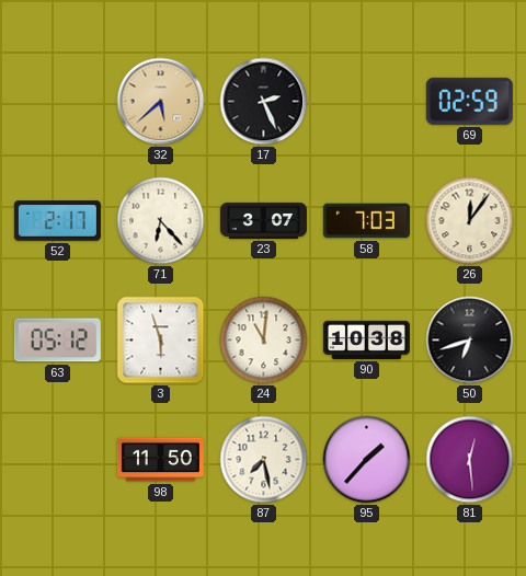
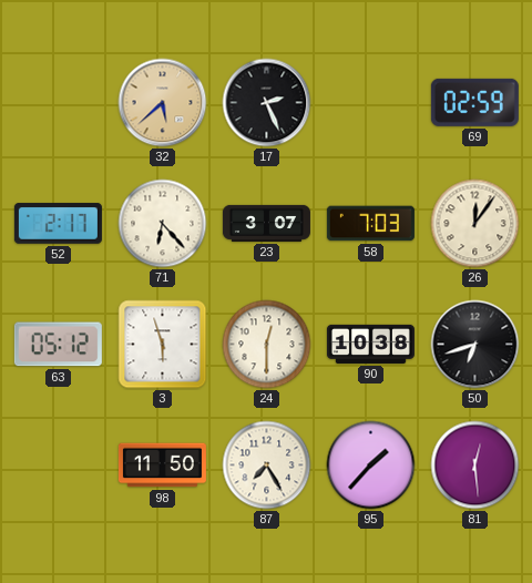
24: 11:01 -> 12:30 (267, 345)
87: 7:28 -> 7:25 (267, 466)
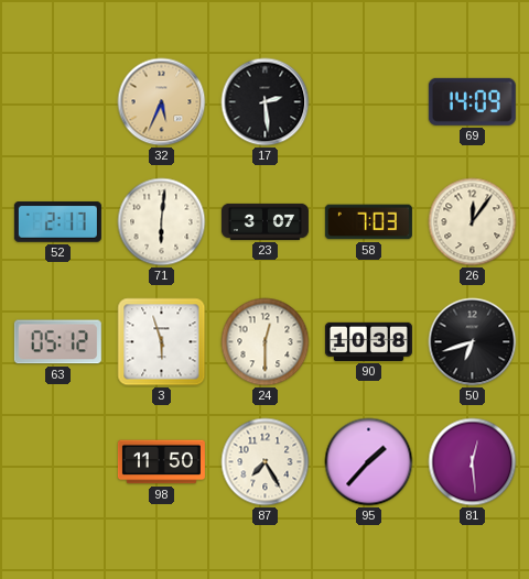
32: 5:38 -> 5:34 (162, 102)
17: 2:26 -> 2:29 (266, 102)
69: 02:59 -> 14:09 (472, 101)
71: 6:23 -> 6:01 (162, 222)
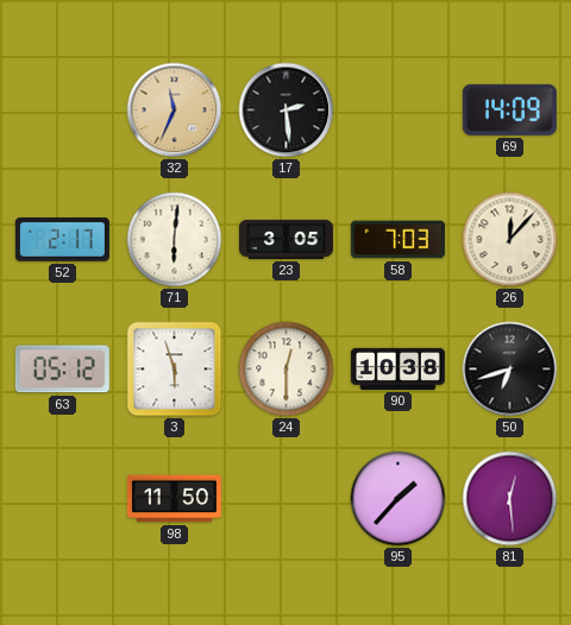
32: 5:34 -> 11:34 (175, 111)
23: 3:07 -> 3:05 (285, 239)
26: 12:06 -> 12:07 (510, 240)
87: 7:25 -> none (266, 462)
